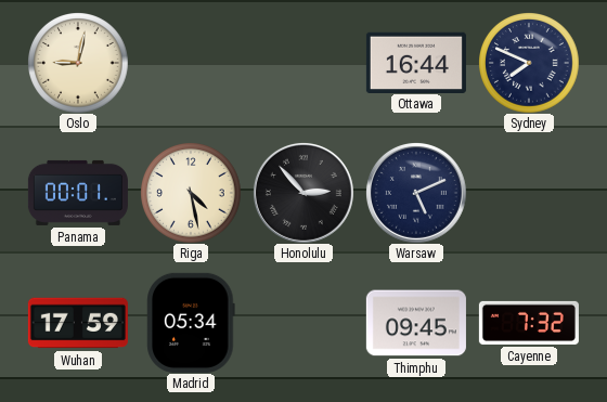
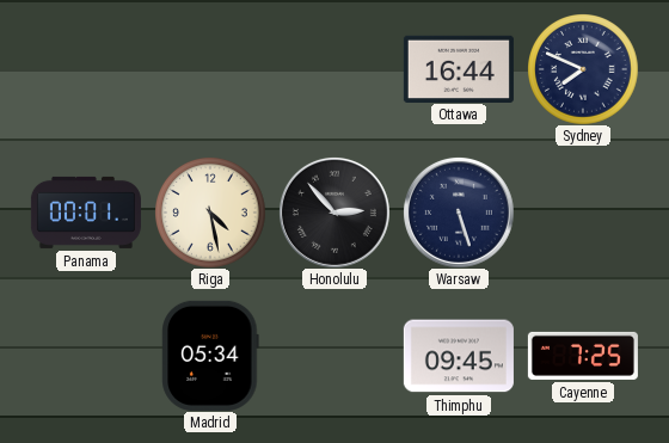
Oslo: 9:02 -> none (78, 63)
Warsaw: 5:11 -> 5:27 (459, 213)
Wuhan: 17:59 -> none (78, 323)
Cayenne: 7:32 -> 7:25 (583, 356)
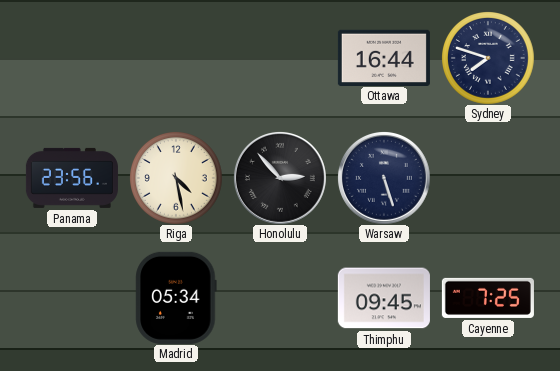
Sydney: 7:49 -> 7:48 (488, 58)
Panama: 00:01 -> 23:56 (72, 178)
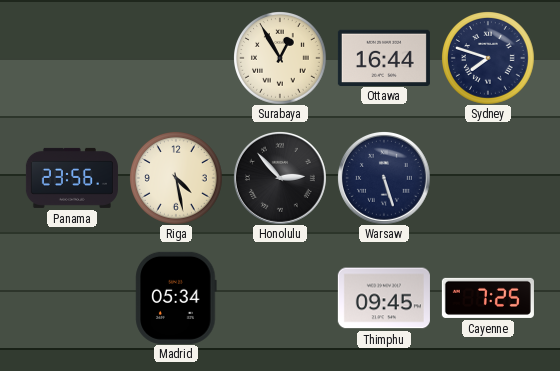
Surabaya: none -> 12:55 (280, 58)
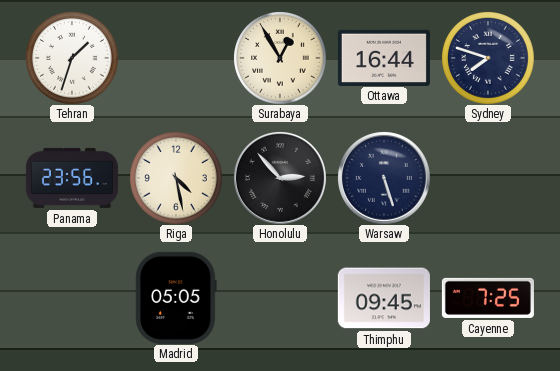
Tehran: none -> 1:33 (72, 58)
Madrid: 05:34 -> 05:05 (176, 298)
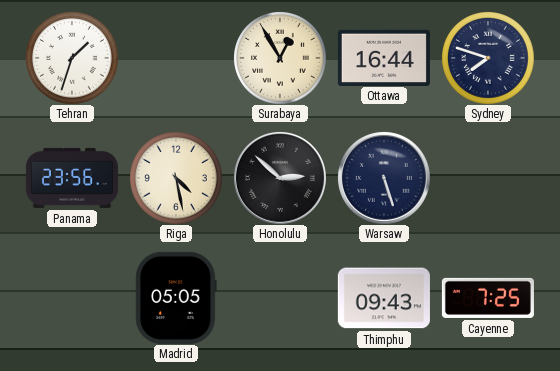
Honolulu: 2:53 -> 2:52 (280, 178)
Thimphu: 09:45 -> 09:43 (384, 298)
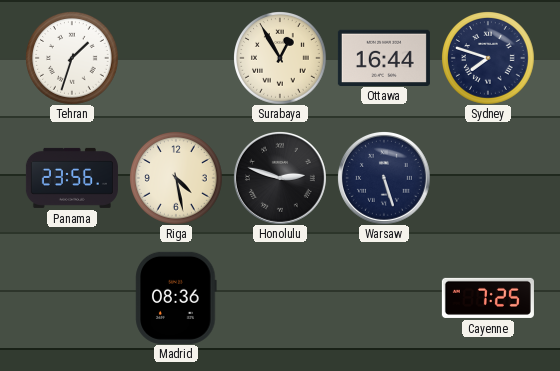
Honolulu: 2:52 -> 2:48 (280, 178)
Madrid: 05:05 -> 08:36 (176, 298)
Thimphu: 09:43 -> none (384, 298)
